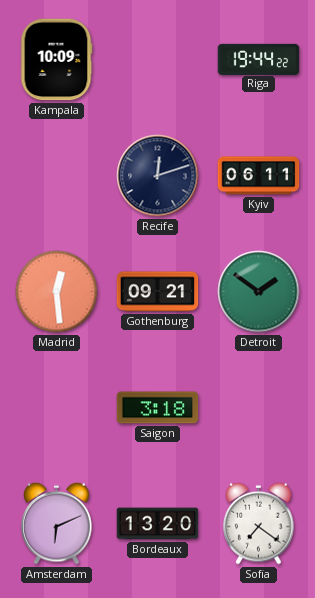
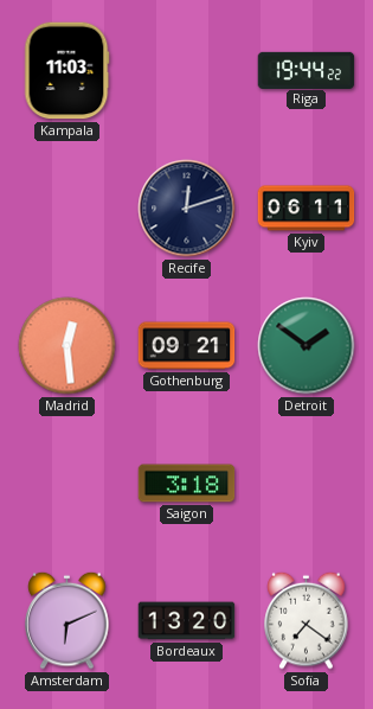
Kampala: 10:09 -> 11:03 (66, 71)
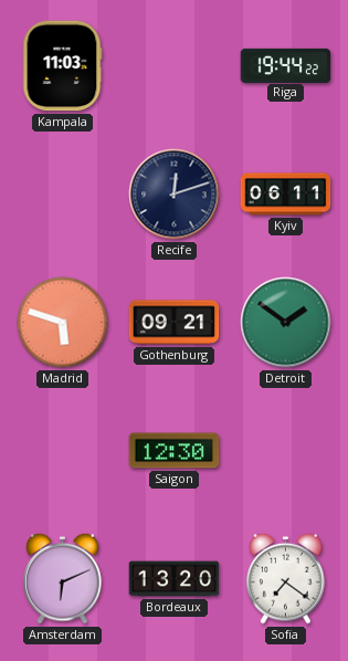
Madrid: 12:29 -> 5:48 (63, 323)
Saigon: 3:18 -> 12:30 (175, 451)
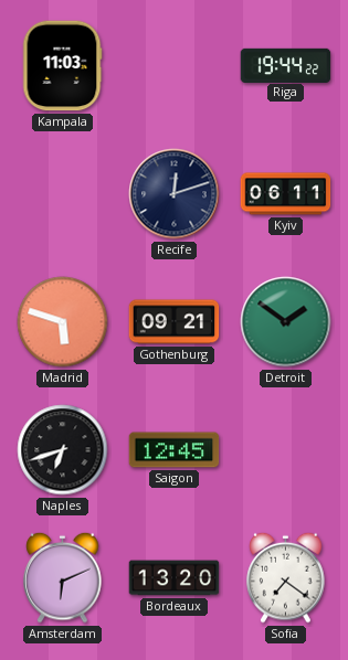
Naples: none -> 6:42 (63, 450)
Saigon: 12:30 -> 12:45 (175, 450)
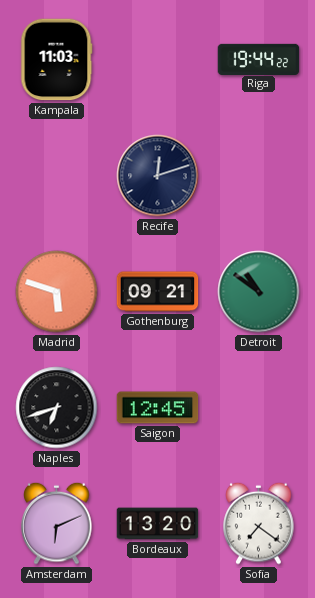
Kyiv: 06:11 -> none (286, 194)
Detroit: 1:51 -> 10:51 (259, 292)
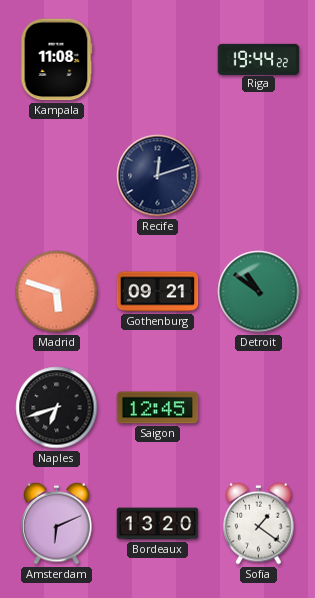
Kampala: 11:03 -> 11:08 (56, 60)
Sofia: 7:21 -> 1:21 (259, 523)
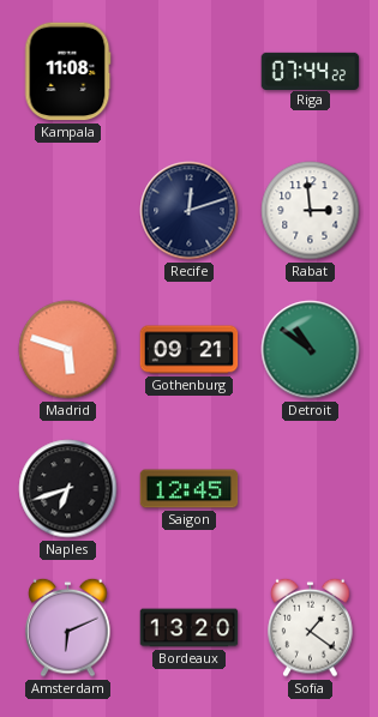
Riga: 19:44 -> 07:44 (311, 71)
Rabat: none -> 2:59 (311, 211)
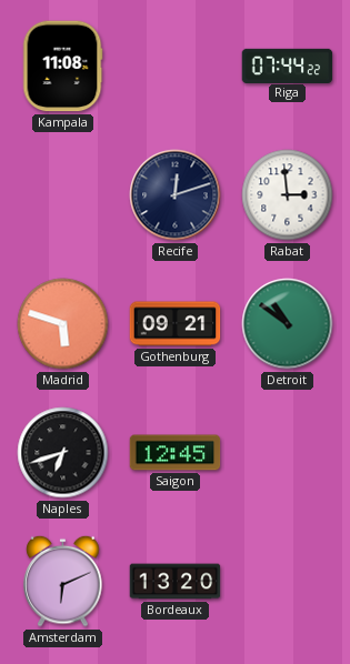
Sofia: 1:21 -> none (311, 627)
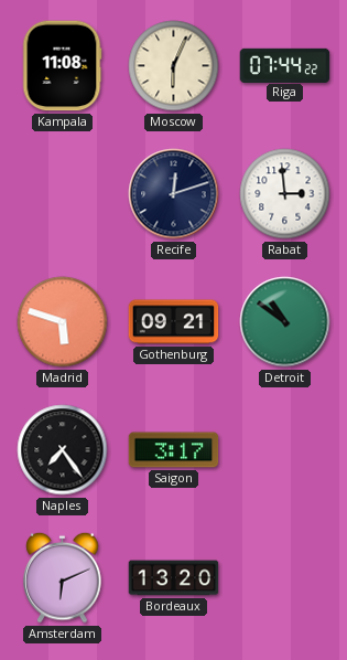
Moscow: none -> 6:04 (174, 66)
Naples: 6:42 -> 7:24 (63, 450)
Saigon: 12:45 -> 3:17 (174, 450)
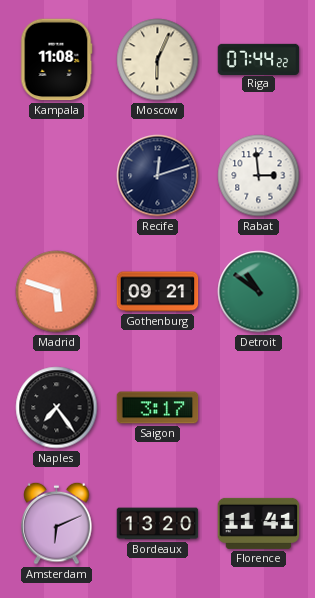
Florence: none -> 11:41 (259, 523)
